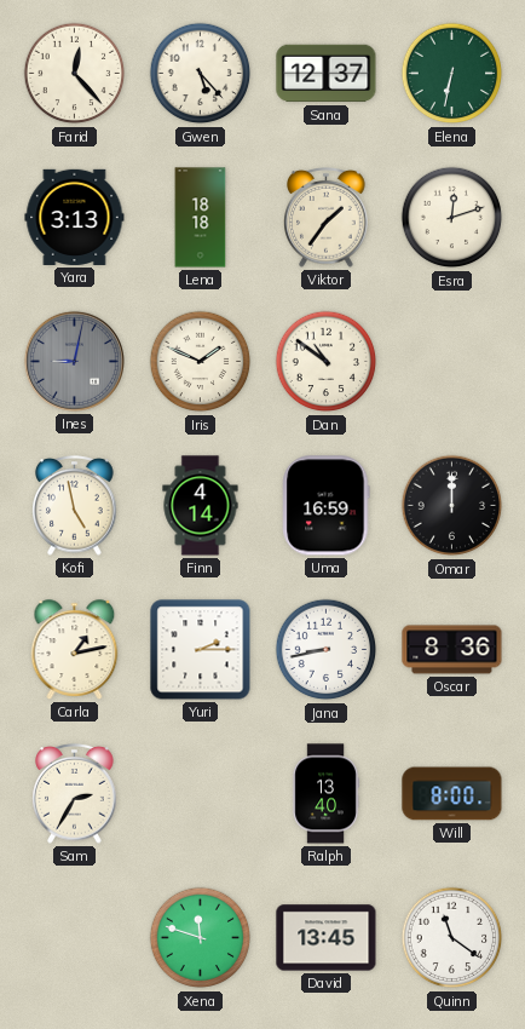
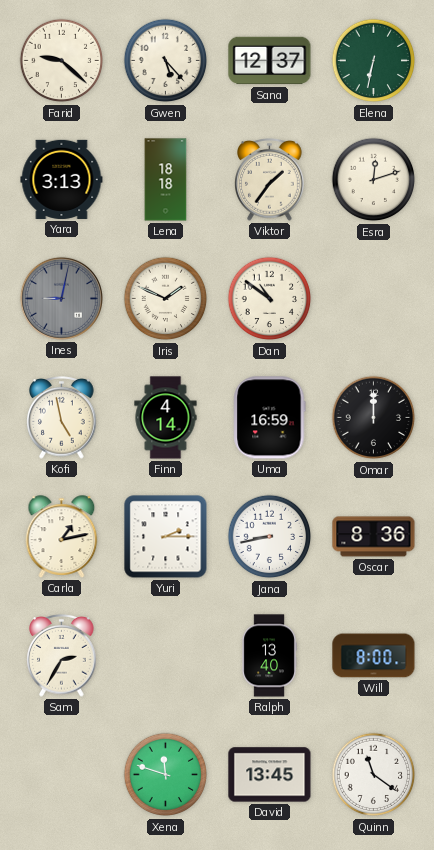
Farid: 12:23 -> 9:22 (62, 61)
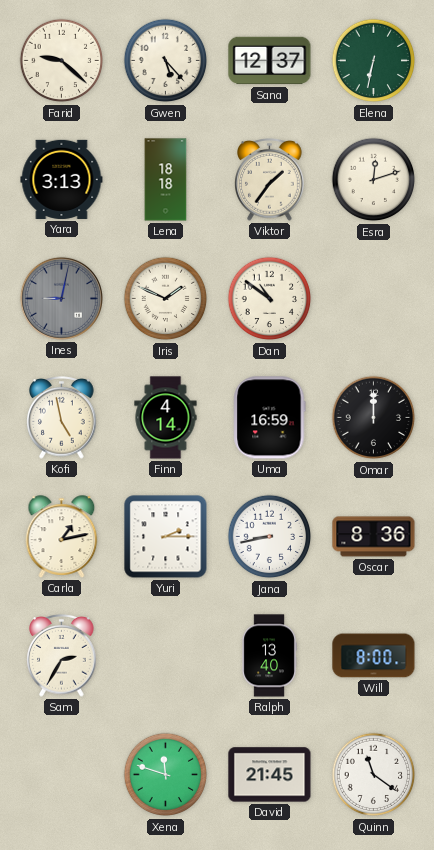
David: 13:45 -> 21:45 (270, 775)
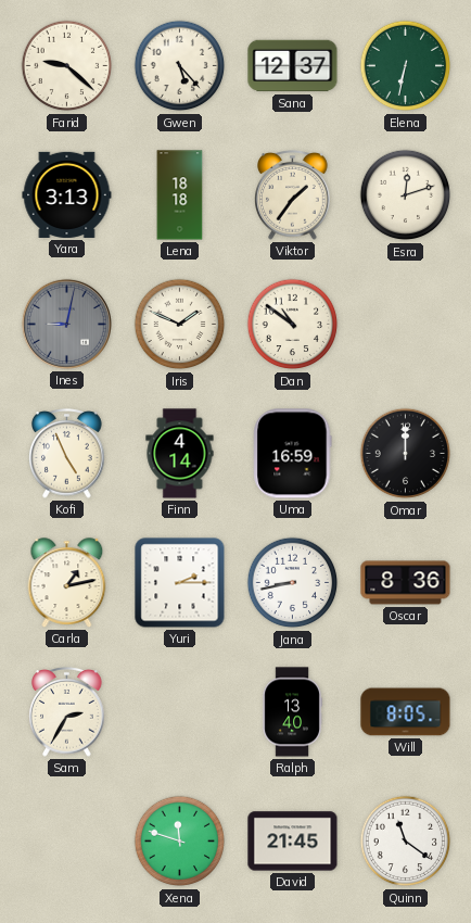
Kofi: 4:58 -> 4:56 (67, 454)
Will: 8:00 -> 8:05 (406, 712)
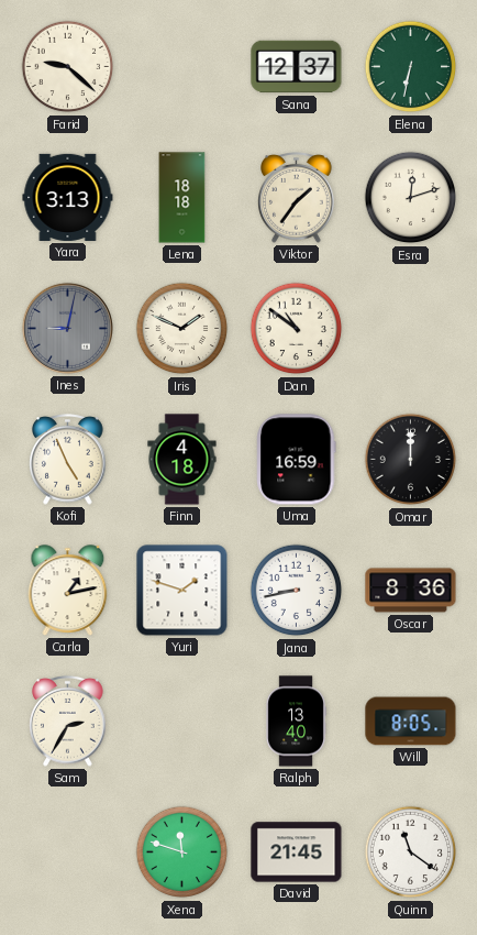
Gwen: 5:23 -> none (180, 66)
Finn: 4:14 -> 4:18 (182, 460)
Yuri: 2:15 -> 1:48 (182, 591)
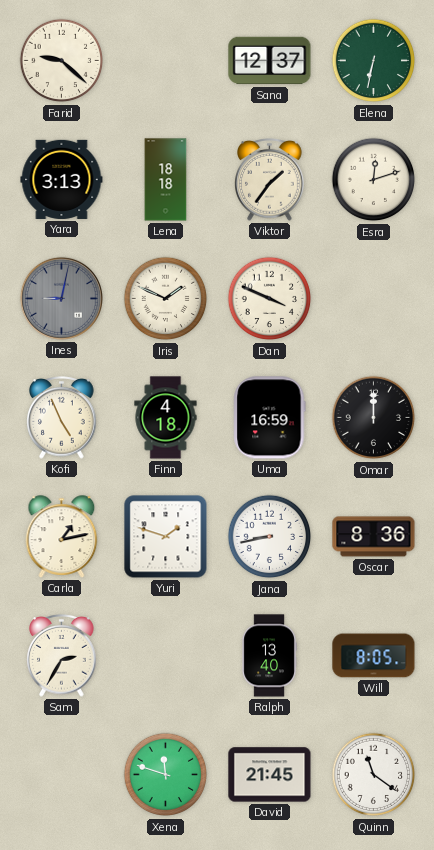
Dan: 10:51 -> 3:49 (270, 299)
